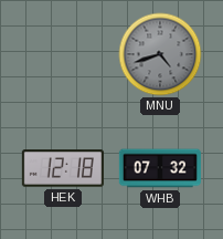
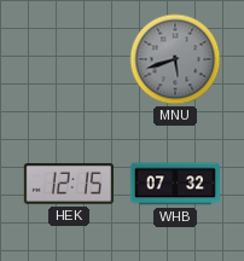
MNU: 4:42 -> 5:42 (175, 59)
HEK: 12:18 -> 12:15 (69, 184)
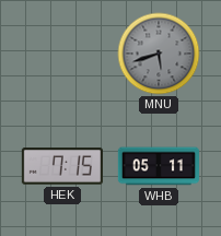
HEK: 12:15 -> 7:15 (62, 166)
WHB: 07:32 -> 05:11 (159, 166)
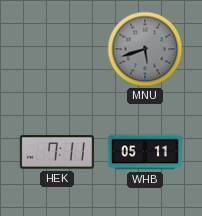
HEK: 7:15 -> 7:11 (57, 152)
